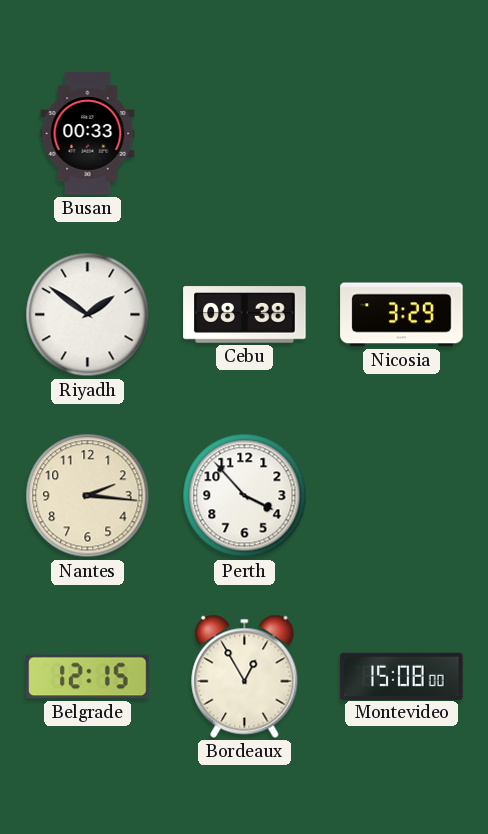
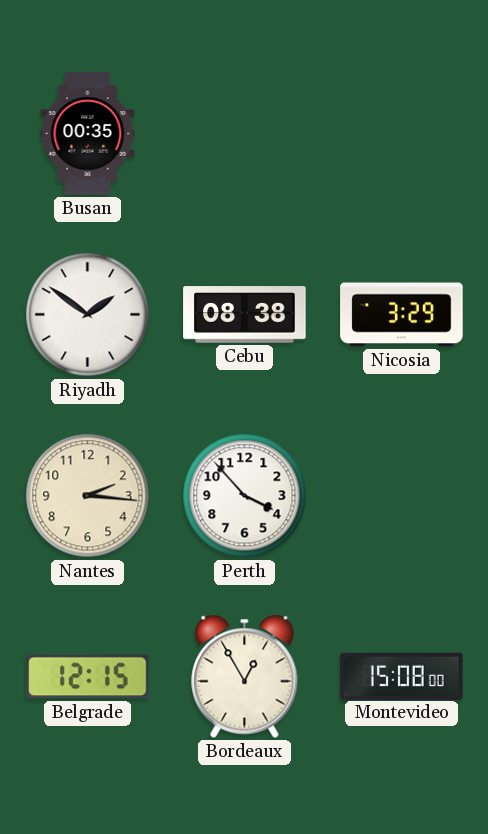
Busan: 00:33 -> 00:35 (88, 134)
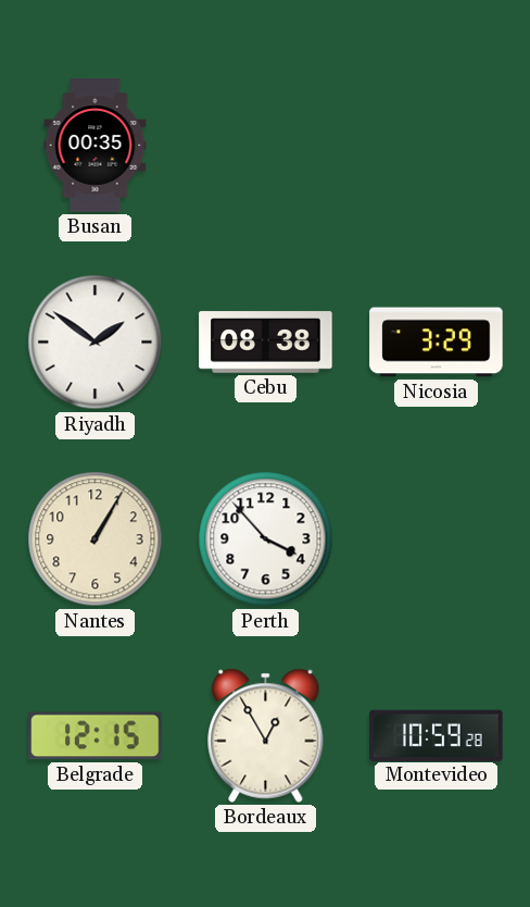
Nantes: 2:16 -> 1:05 (96, 539)
Montevideo: 15:08 -> 10:59 (437, 735)
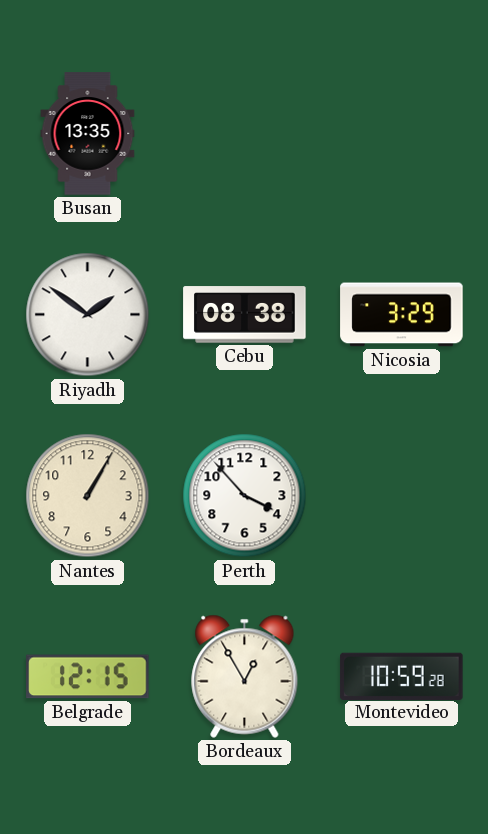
Busan: 00:35 -> 13:35 (88, 134)
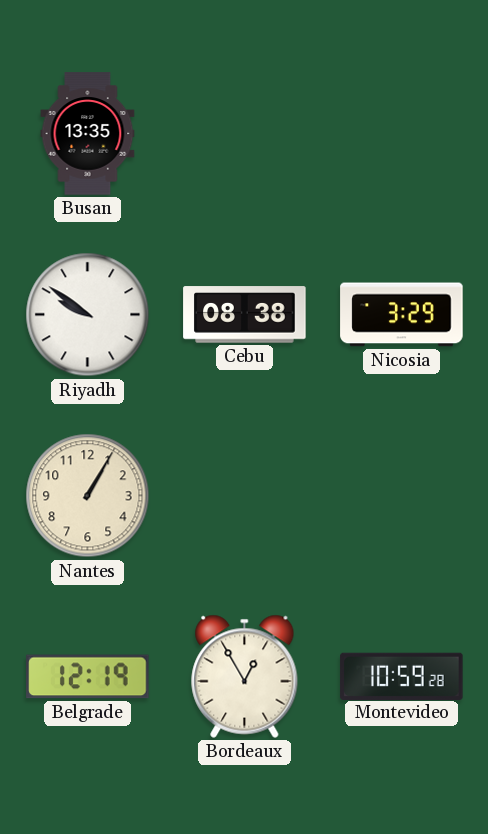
Riyadh: 1:51 -> 9:51 (88, 315)
Perth: 3:53 -> none (245, 496)
Belgrade: 12:15 -> 12:19 (88, 677)
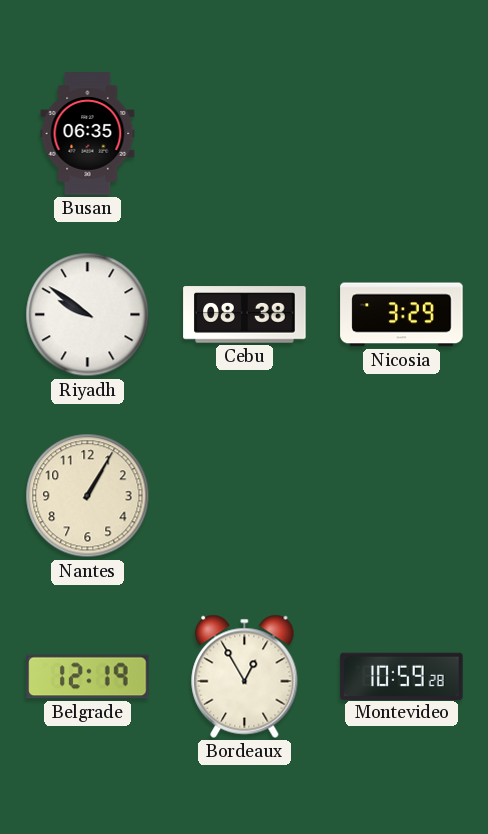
Busan: 13:35 -> 06:35 (88, 134)
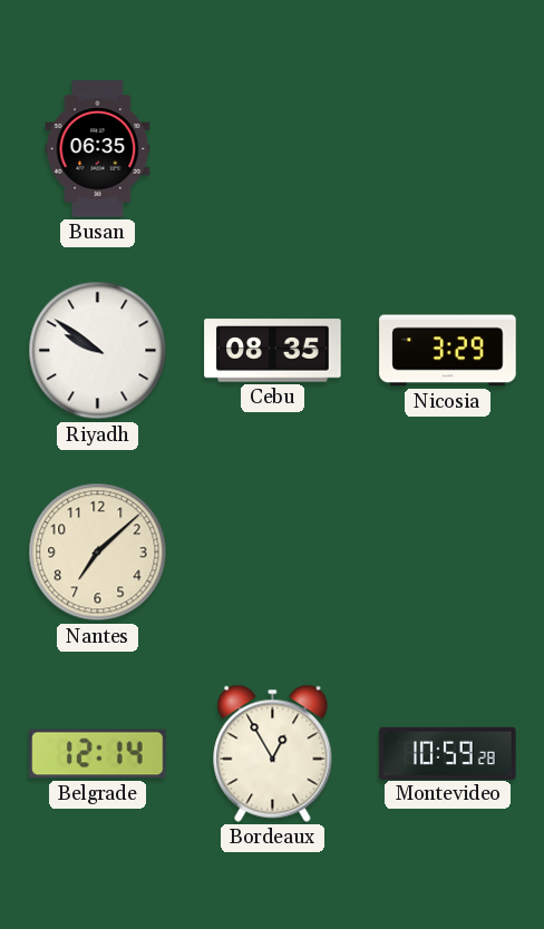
Cebu: 08:38 -> 08:35 (273, 351)
Nantes: 1:05 -> 7:08 (98, 552)
Belgrade: 12:19 -> 12:14 (98, 754)
